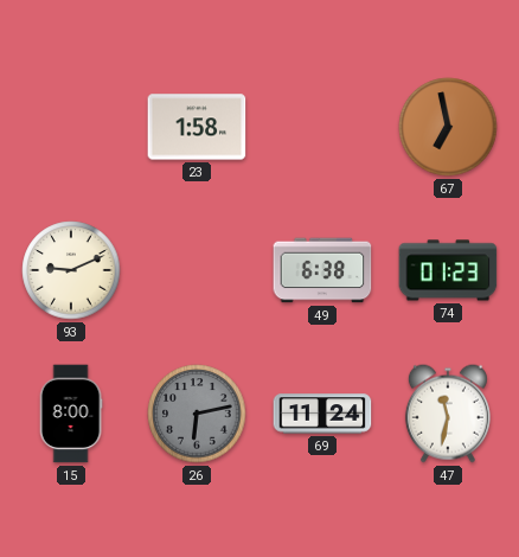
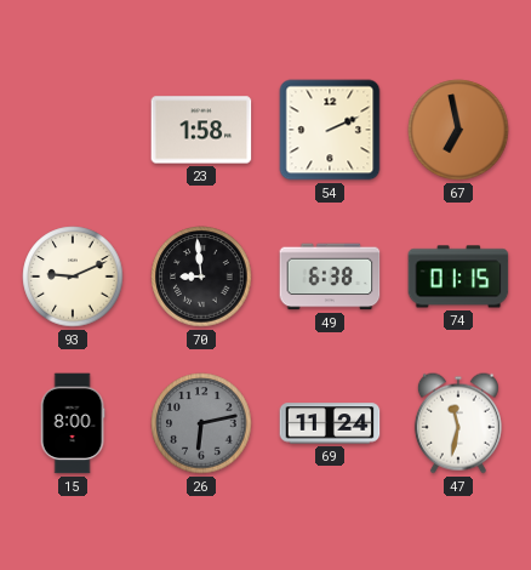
54: none -> 2:11 (330, 130)
70: none -> 8:59 (201, 277)
74: 01:23 -> 01:15 (458, 277)
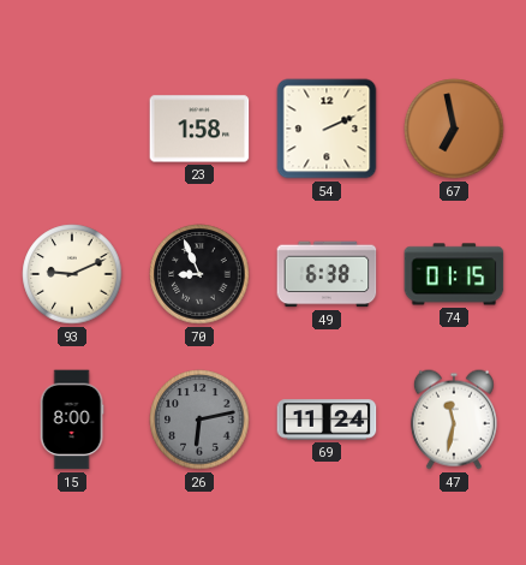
70: 8:59 -> 8:56 (199, 274)
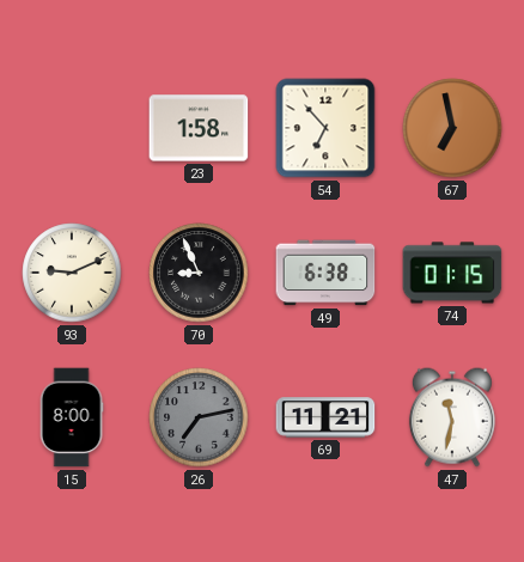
54: 2:11 -> 6:53 (325, 128)
26: 6:13 -> 7:13 (199, 417)
69: 11:24 -> 11:21 (325, 417)
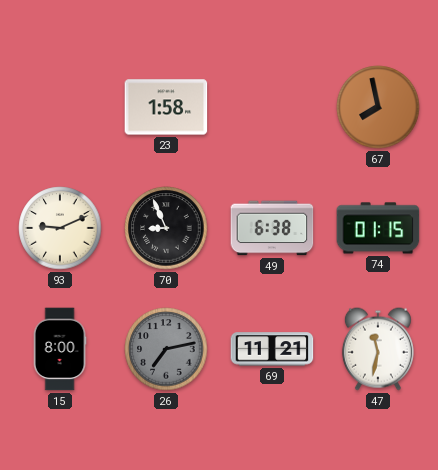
54: 6:53 -> none (325, 128)
67: 6:58 -> 7:58 (378, 107)
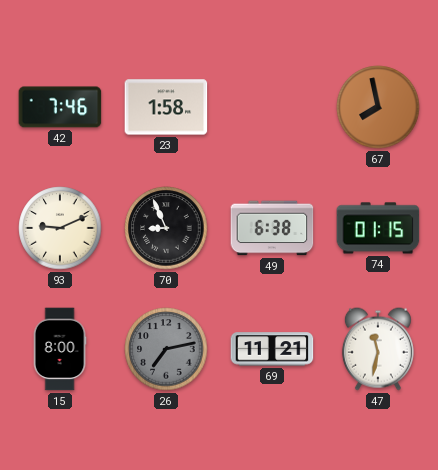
42: none -> 7:46 (60, 107)
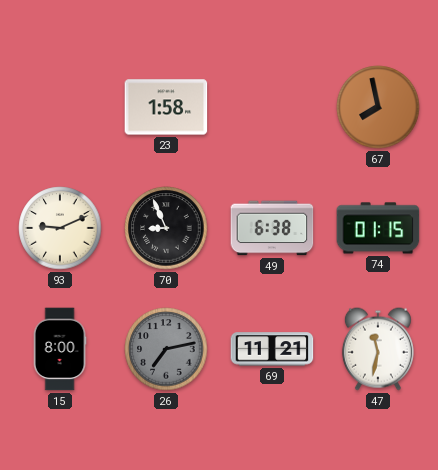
42: 7:46 -> none (60, 107)
